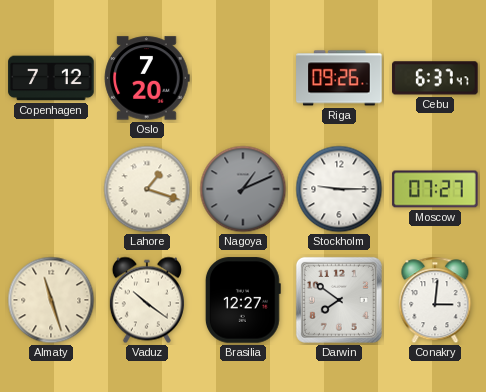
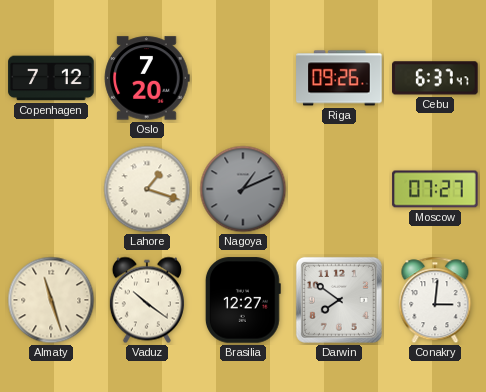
Stockholm: 9:15 -> none (339, 189)
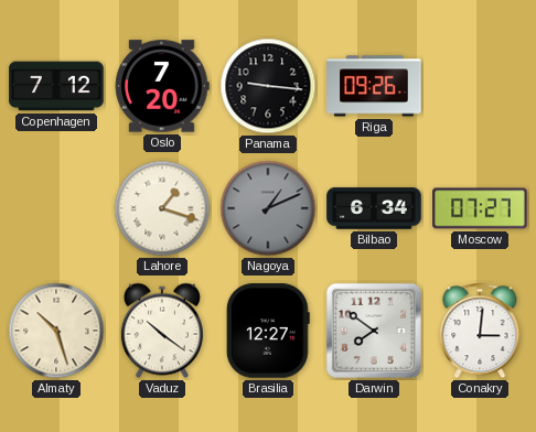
Panama: none -> 9:16 (268, 86)
Cebu: 6:37 -> none (435, 78)
Bilbao: none -> 6:34 (374, 208)
Almaty: 11:27 -> 10:27 (56, 331)
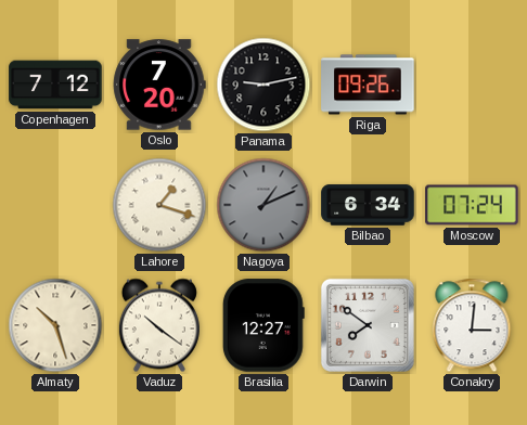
Panama: 9:16 -> 9:13 (263, 85)
Moscow: 07:27 -> 07:24 (472, 205)
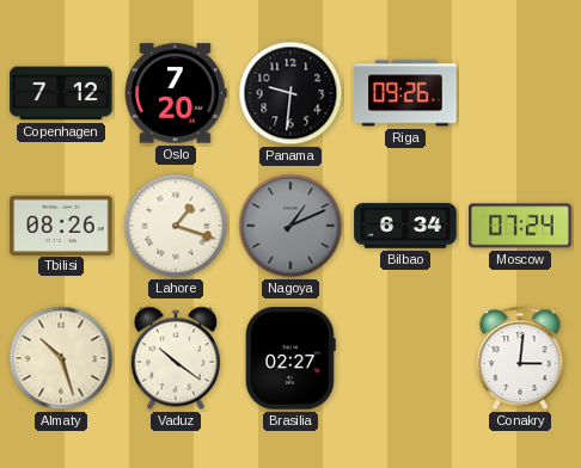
Panama: 9:13 -> 9:31 (290, 93)
Tbilisi: none -> 08:26 (61, 224)
Brasilia: 12:27 -> 02:27 (290, 358)
Darwin: 7:51 -> none (368, 325)
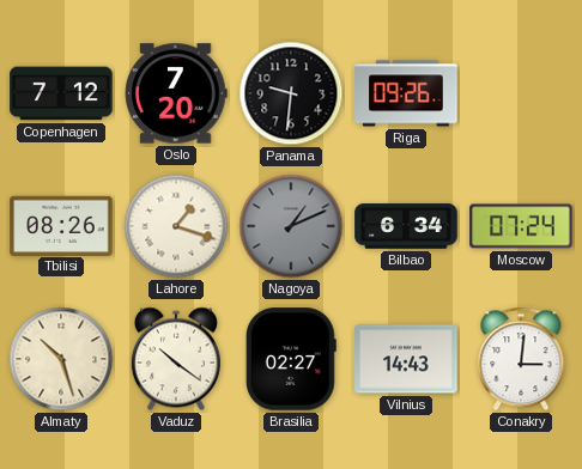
Vilnius: none -> 14:43 (406, 359)
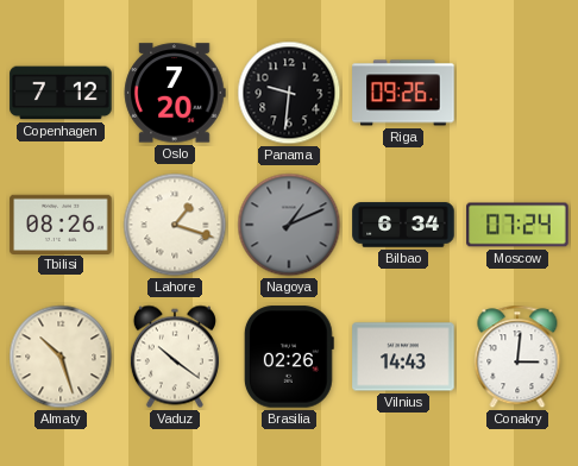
Brasilia: 02:27 -> 02:26 (289, 357)
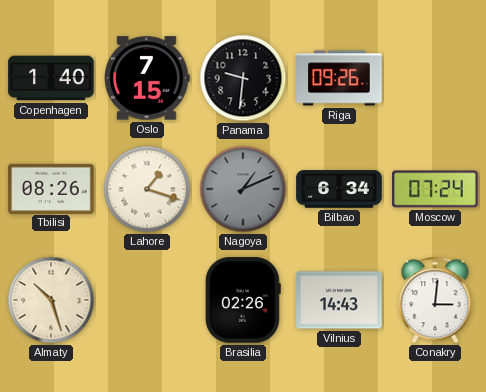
Copenhagen: 7:12 -> 1:40 (51, 78)
Oslo: 7:20 -> 7:15 (147, 78)
Vaduz: 10:21 -> none (175, 357)
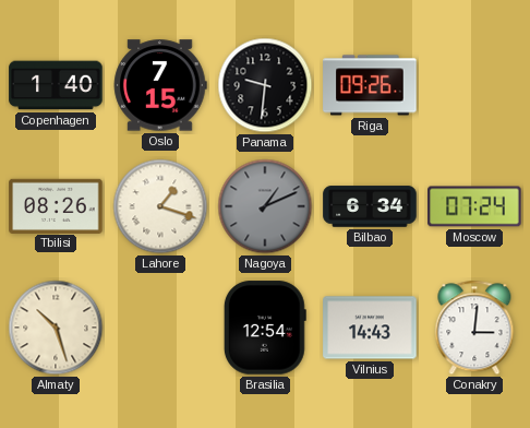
Brasilia: 02:26 -> 12:54 (265, 328)
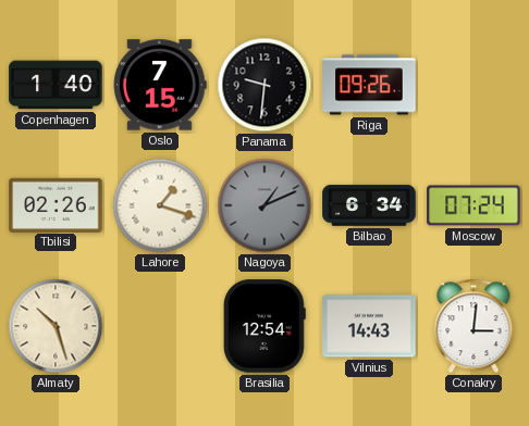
Tbilisi: 08:26 -> 02:26 (56, 204)
